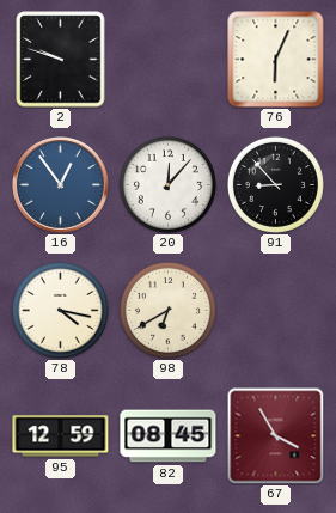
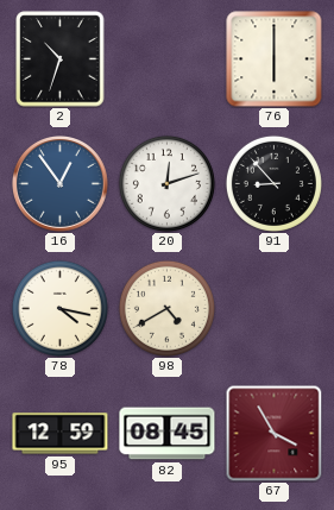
2: 9:48 -> 10:33 (61, 59)
76: 6:04 -> 6:00 (275, 59)
20: 12:07 -> 12:12 (166, 183)
98: 6:40 -> 4:40 (166, 308)
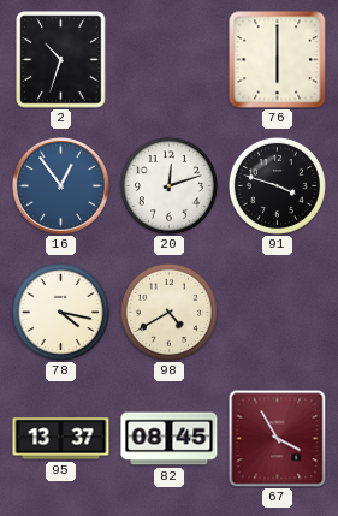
91: 8:53 -> 3:48 (277, 185)
95: 12:59 -> 13:37 (61, 439)
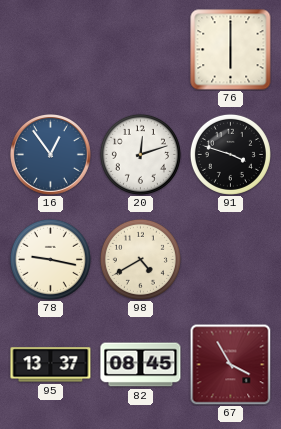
2: 10:33 -> none (61, 60)
78: 4:17 -> 9:17 (50, 259)
